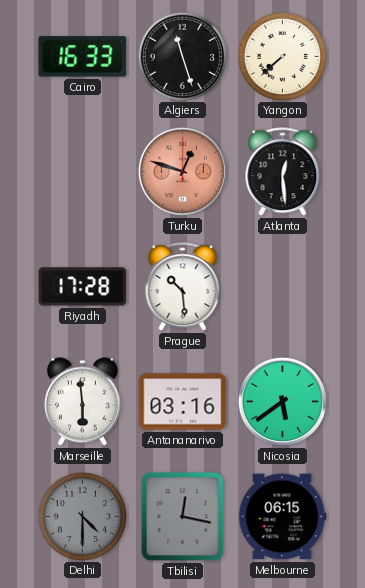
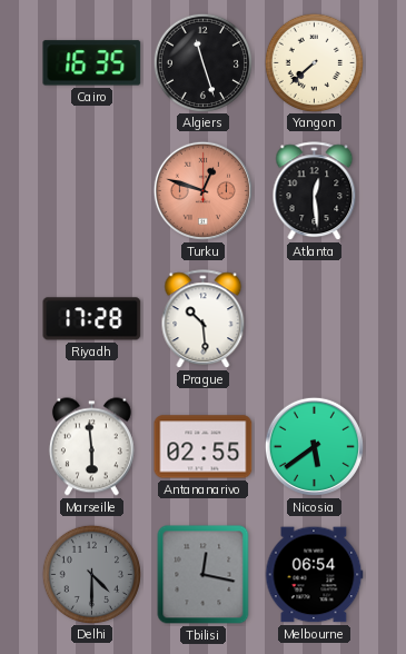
Cairo: 16:33 -> 16:35 (92, 63)
Antananarivo: 03:16 -> 02:55 (204, 447)
Melbourne: 06:15 -> 06:54 (315, 575)
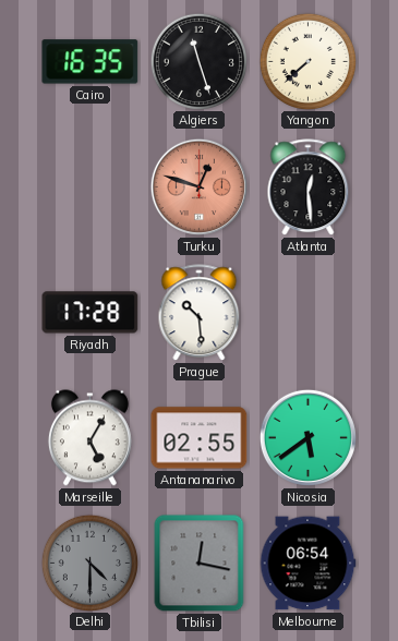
Marseille: 5:59 -> 5:05 (89, 438)
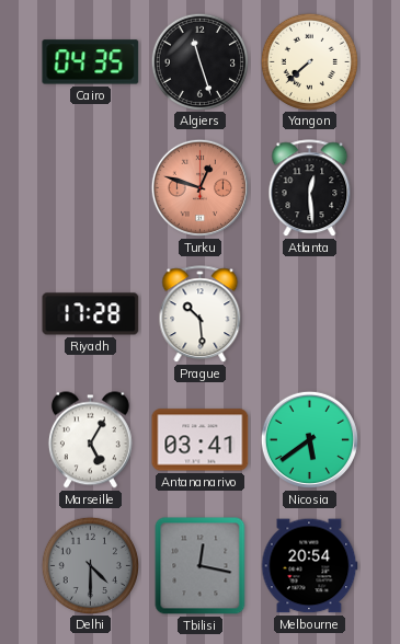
Cairo: 16:35 -> 04:35 (91, 62)
Antananarivo: 02:55 -> 03:41 (201, 440)
Melbourne: 06:54 -> 20:54 (310, 566)
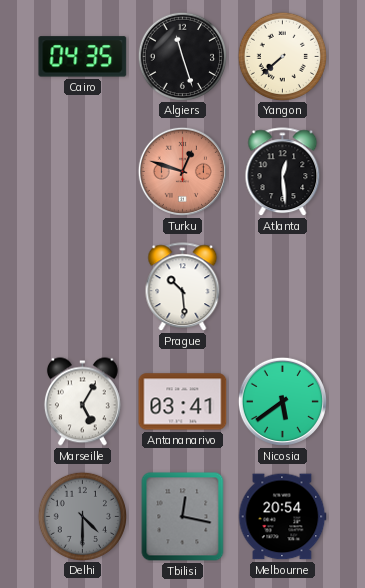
Riyadh: 17:28 -> none (91, 314)
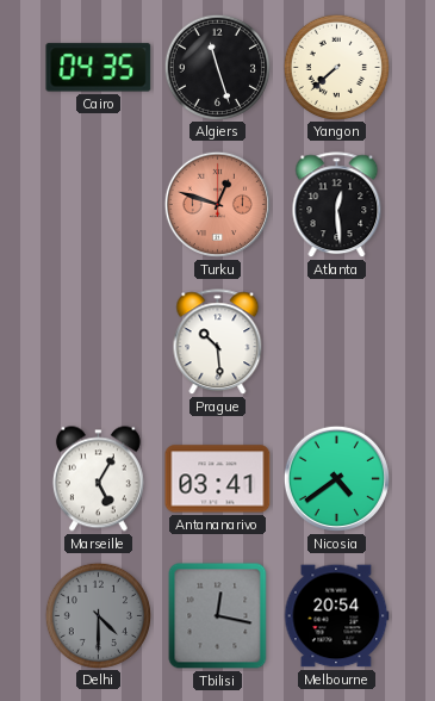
Nicosia: 5:39 -> 4:39 (336, 478)
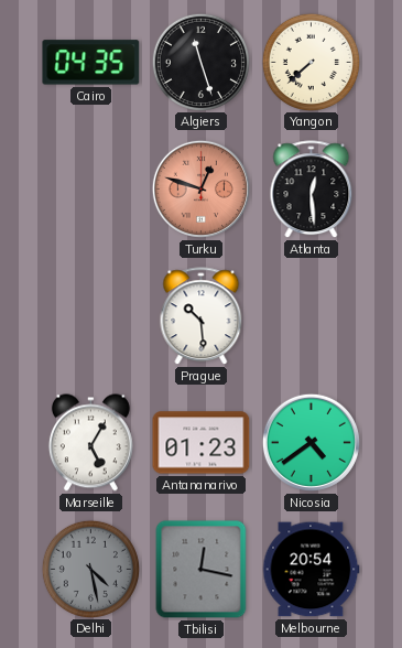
Antananarivo: 03:41 -> 01:23 (202, 443)
Delhi: 4:30 -> 4:28 (90, 569)
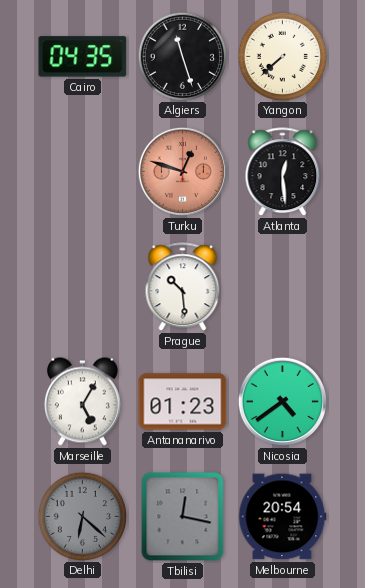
Delhi: 4:28 -> 6:22 (82, 516)
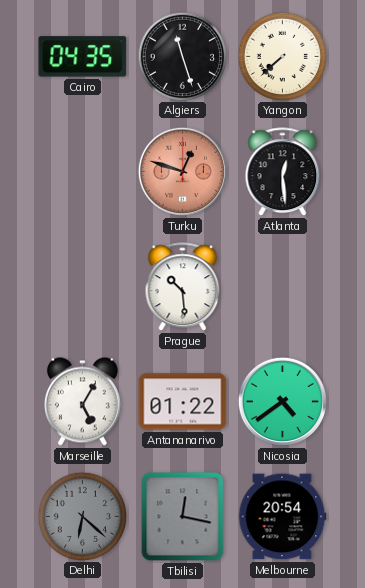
Antananarivo: 01:23 -> 01:22 (183, 402)
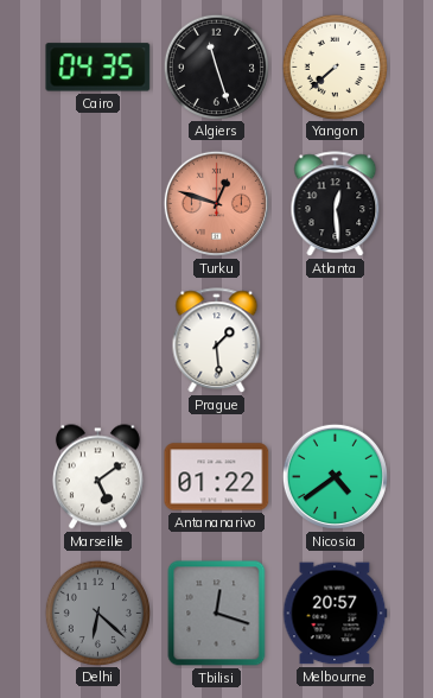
Prague: 10:29 -> 1:29 (217, 341)
Marseille: 5:05 -> 5:09 (97, 477)
Tbilisi: 12:17 -> 12:18 (217, 614)
Melbourne: 20:54 -> 20:57 (336, 614)
